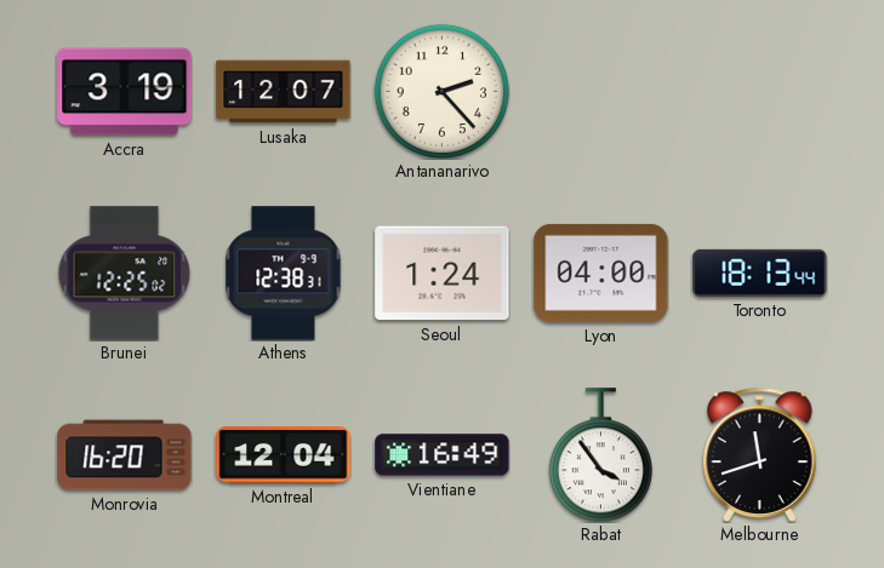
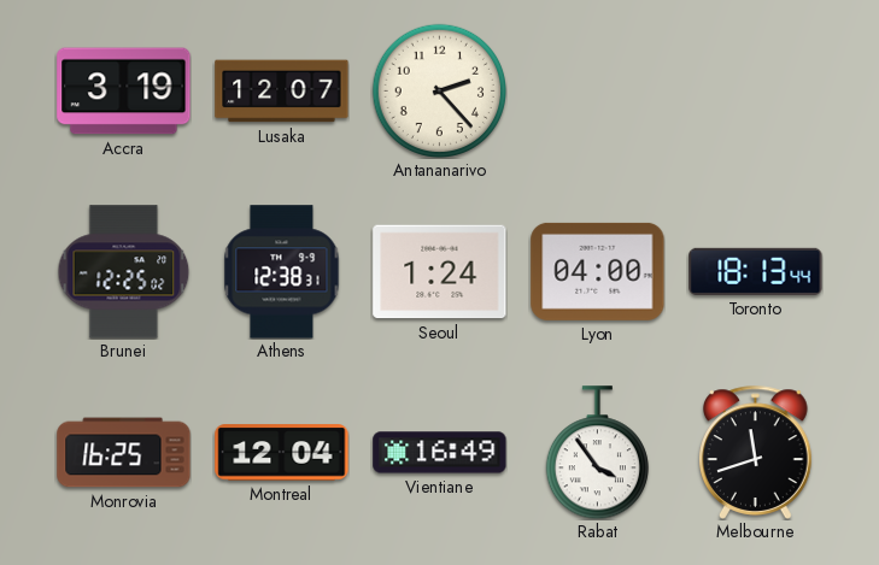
Monrovia: 16:20 -> 16:25 (124, 453)
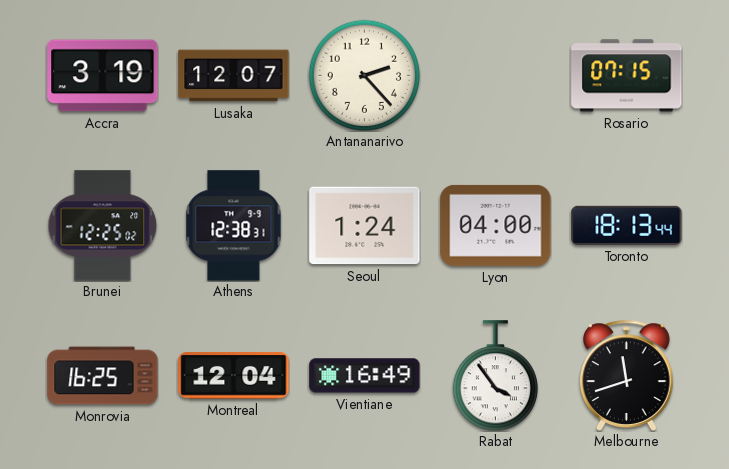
Rosario: none -> 07:15 (627, 76)
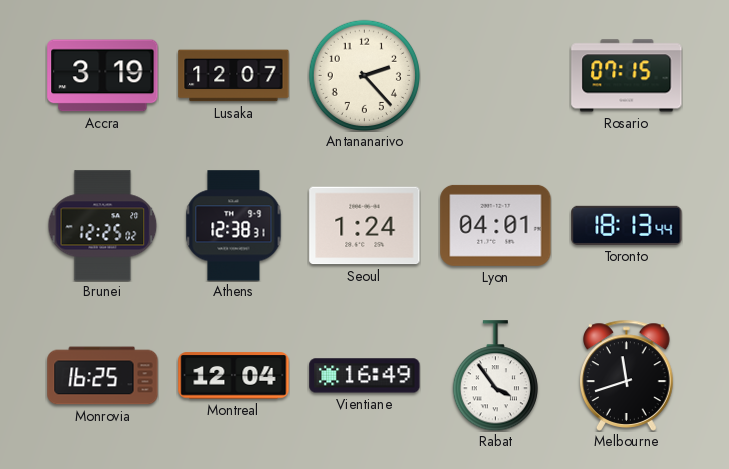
Lyon: 04:00 -> 04:01 (496, 225)
